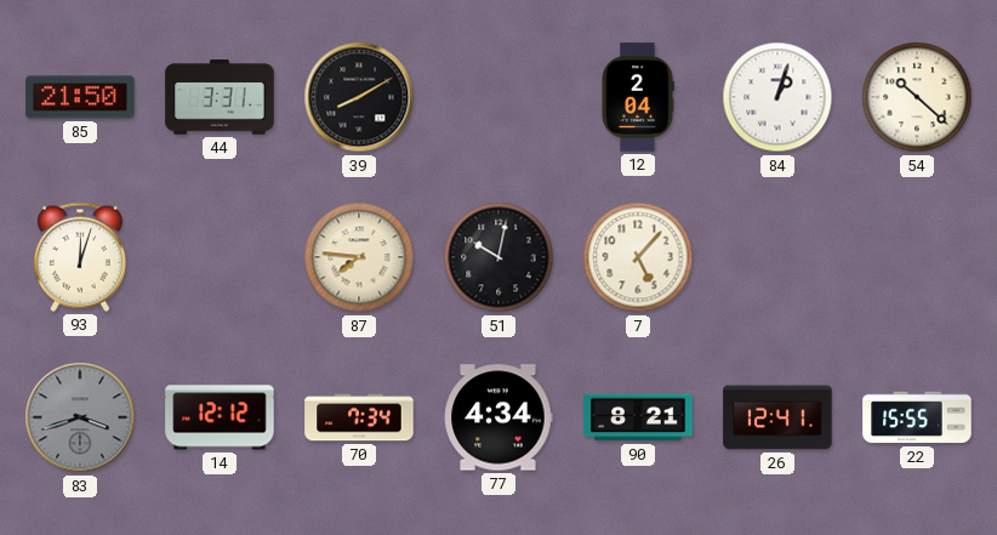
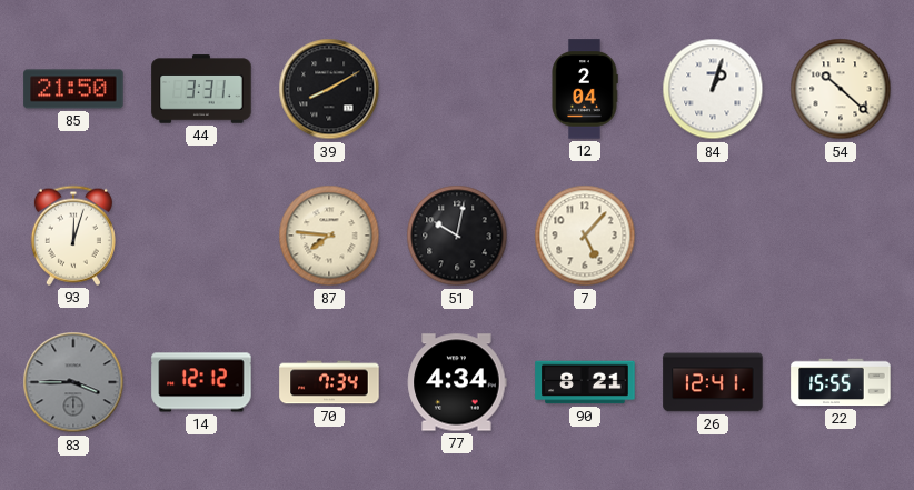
83: 3:42 -> 3:45 (73, 382)
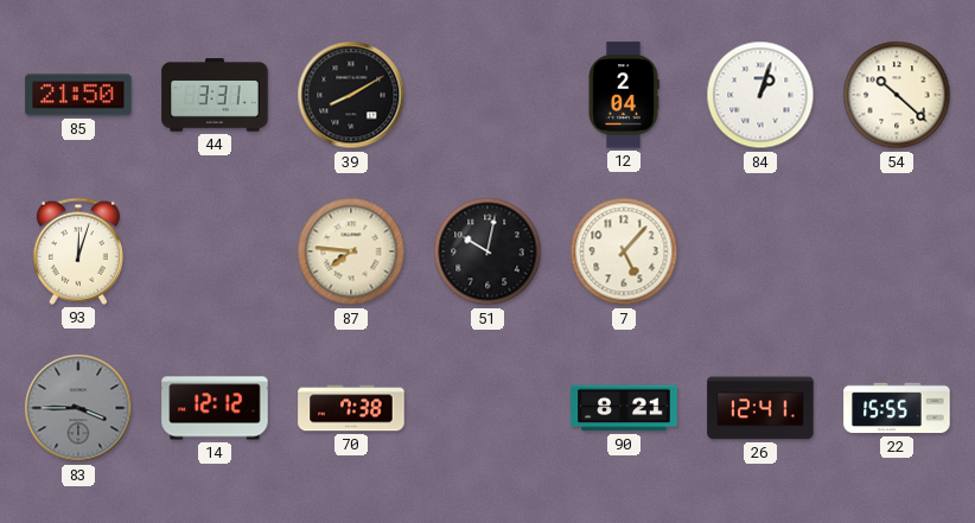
70: 7:34 -> 7:38 (351, 408)
77: 4:34 -> none (457, 382)
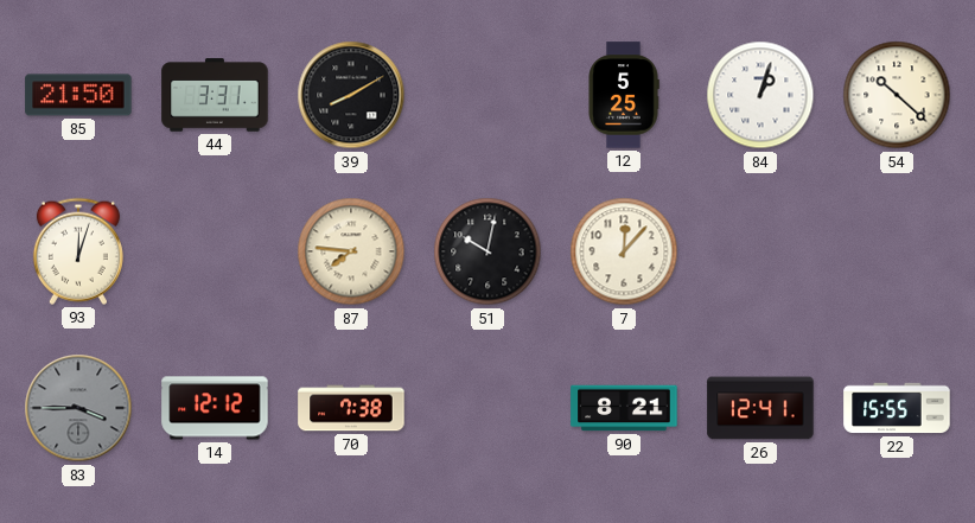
12: 2:04 -> 5:25 (624, 95)
7: 5:07 -> 12:07 (624, 251)
